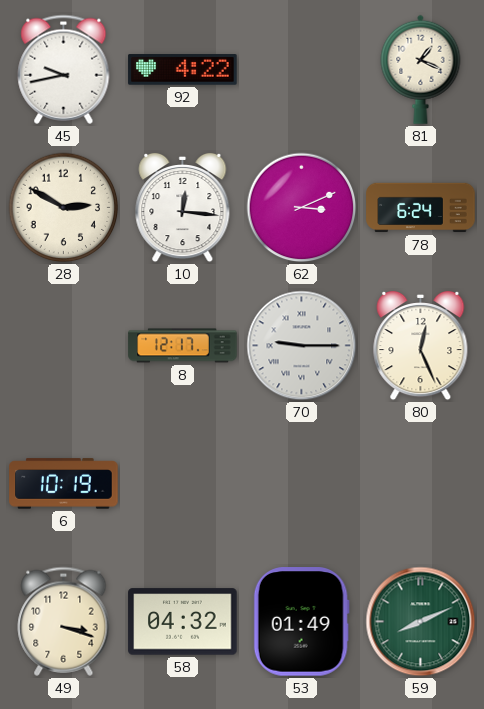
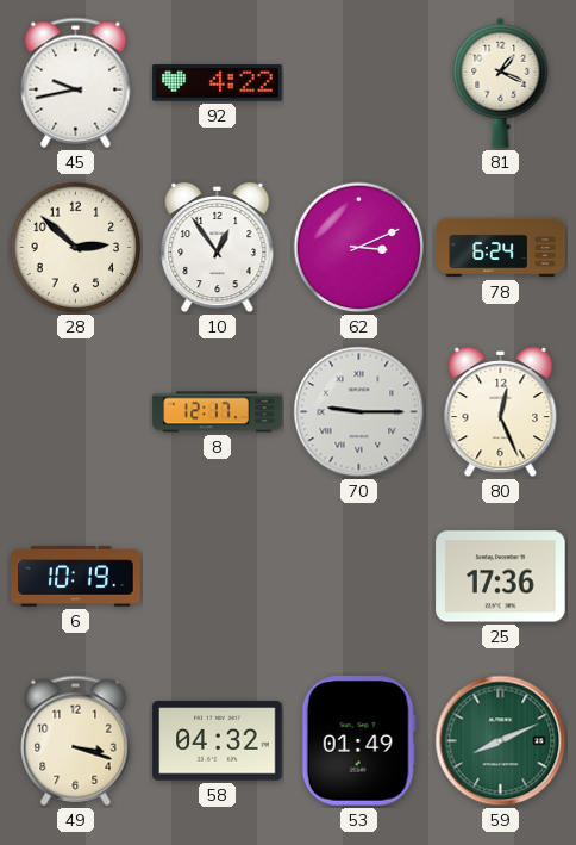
28: 2:50 -> 2:52 (76, 248)
10: 12:16 -> 12:54 (218, 248)
25: none -> 17:36 (501, 577)
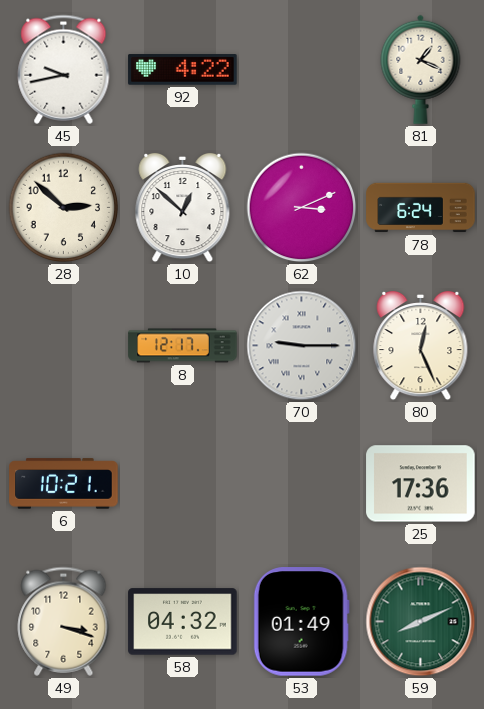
10: 12:54 -> 12:52 (183, 208)
6: 10:19 -> 10:21 (64, 484)
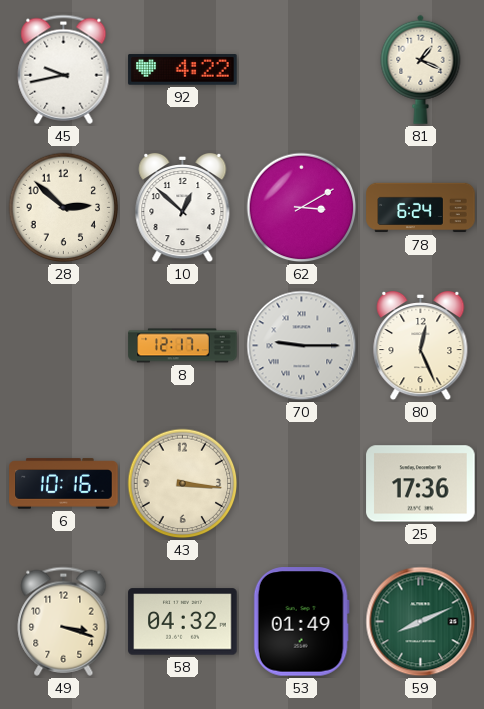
62: 3:11 -> 3:10 (302, 208)
6: 10:21 -> 10:16 (64, 484)
43: none -> 3:16 (183, 484)
